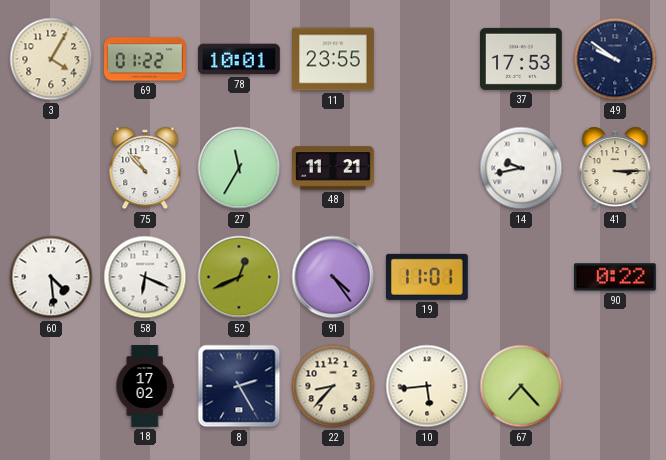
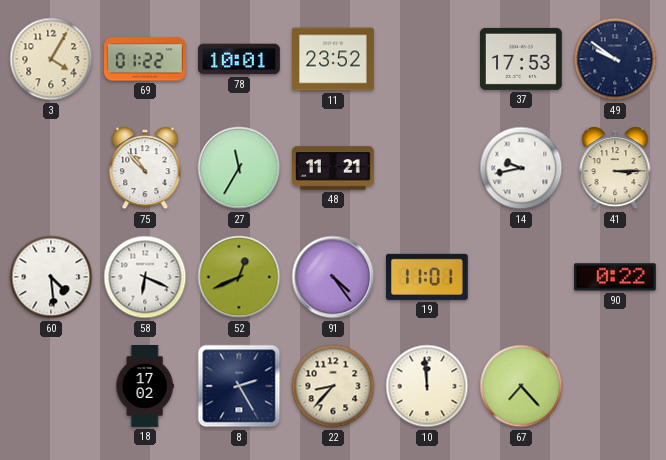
11: 23:55 -> 23:52 (334, 59)
10: 5:44 -> 11:59 (427, 386)
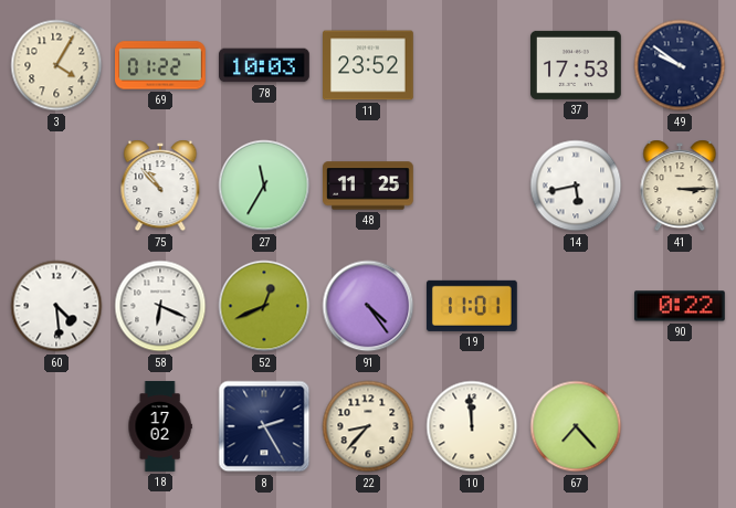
78: 10:01 -> 10:03 (265, 65)
48: 11:21 -> 11:25 (368, 186)
14: 9:43 -> 5:43 (576, 186)
